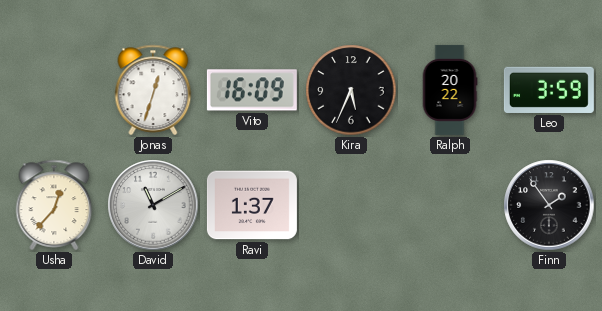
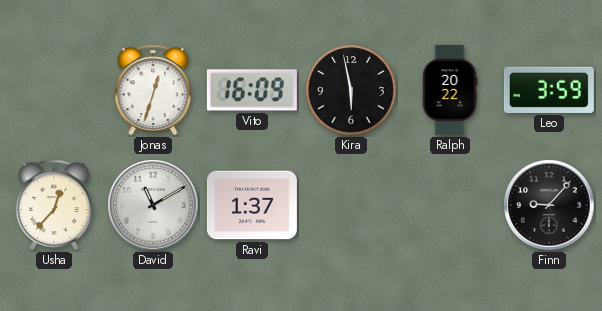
Kira: 5:34 -> 5:58 (351, 90)
Finn: 1:54 -> 9:07 (549, 205)
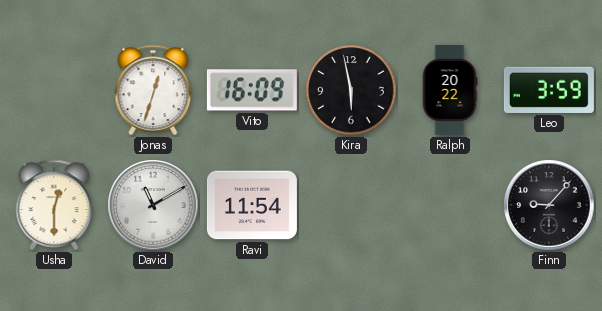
Usha: 12:37 -> 12:30 (54, 205)
Ravi: 1:37 -> 11:54 (252, 205)
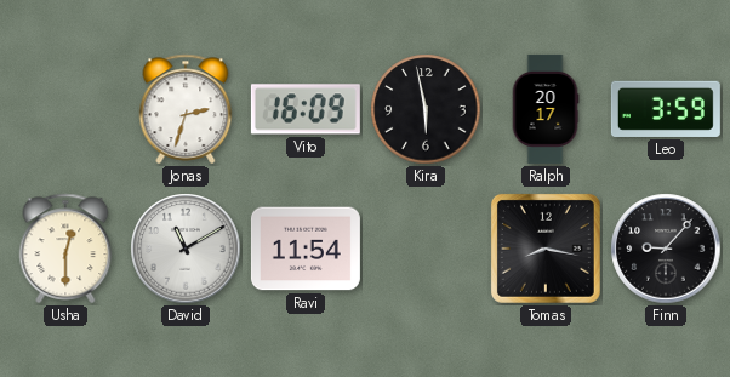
Jonas: 12:33 -> 2:33 (186, 109)
Ralph: 20:22 -> 20:17 (546, 109)
Tomas: none -> 8:17 (546, 249)
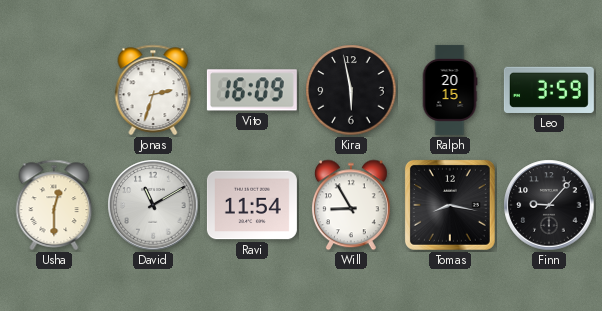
Ralph: 20:17 -> 20:15 (450, 90)
Will: none -> 8:55 (351, 205)
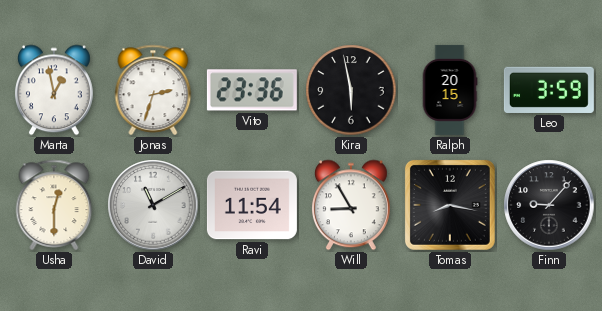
Marta: none -> 12:58 (54, 90)
Vito: 16:09 -> 23:36 (252, 90)
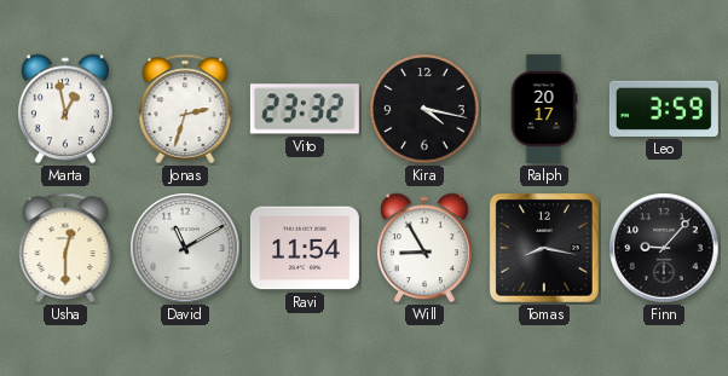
Vito: 23:36 -> 23:32 (305, 109)
Kira: 5:58 -> 4:17 (424, 109)
Ralph: 20:15 -> 20:17 (544, 109)
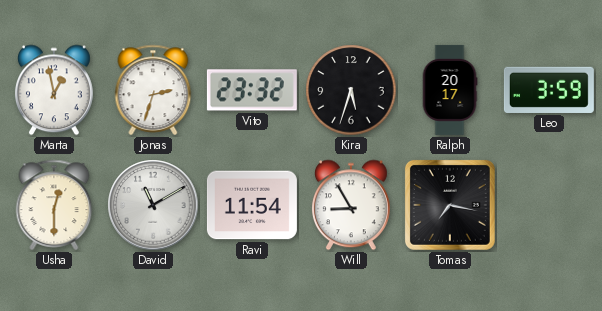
Kira: 4:17 -> 5:33 (351, 90)
Tomas: 8:17 -> 7:17 (450, 205)
Finn: 9:07 -> none (664, 248)
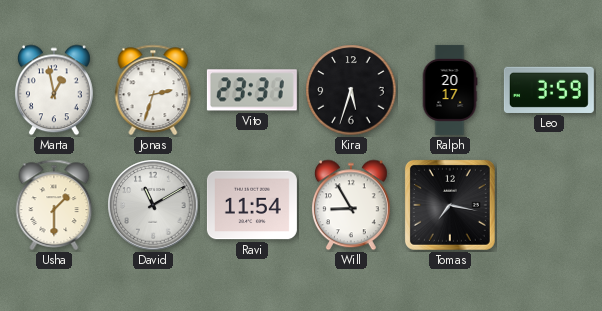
Vito: 23:32 -> 23:31 (252, 90)
Usha: 12:30 -> 1:30 (54, 205)
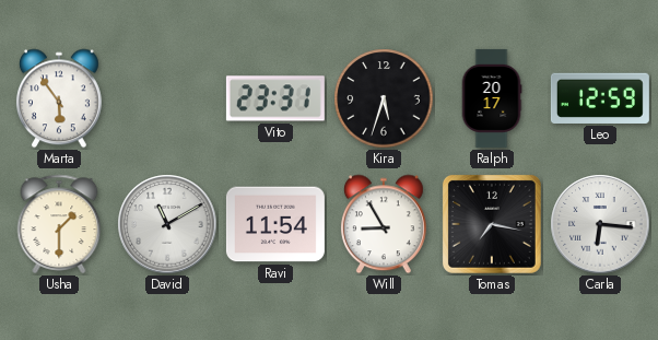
Marta: 12:58 -> 5:54 (59, 98)
Jonas: 2:33 -> none (153, 90)
Leo: 3:59 -> 12:59 (600, 98)
Carla: none -> 6:16 (600, 224)
